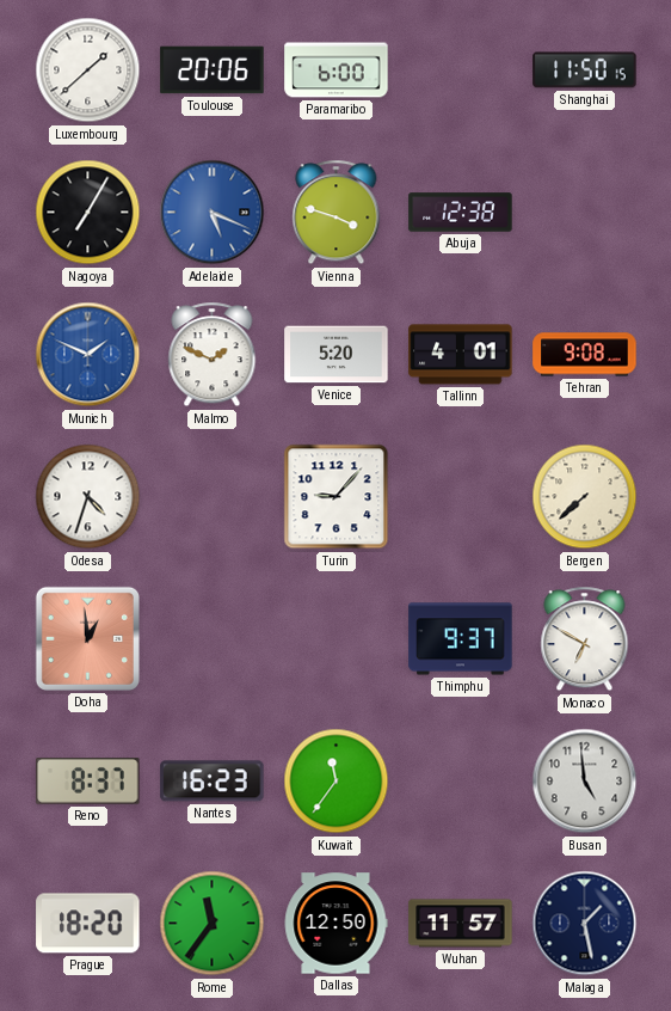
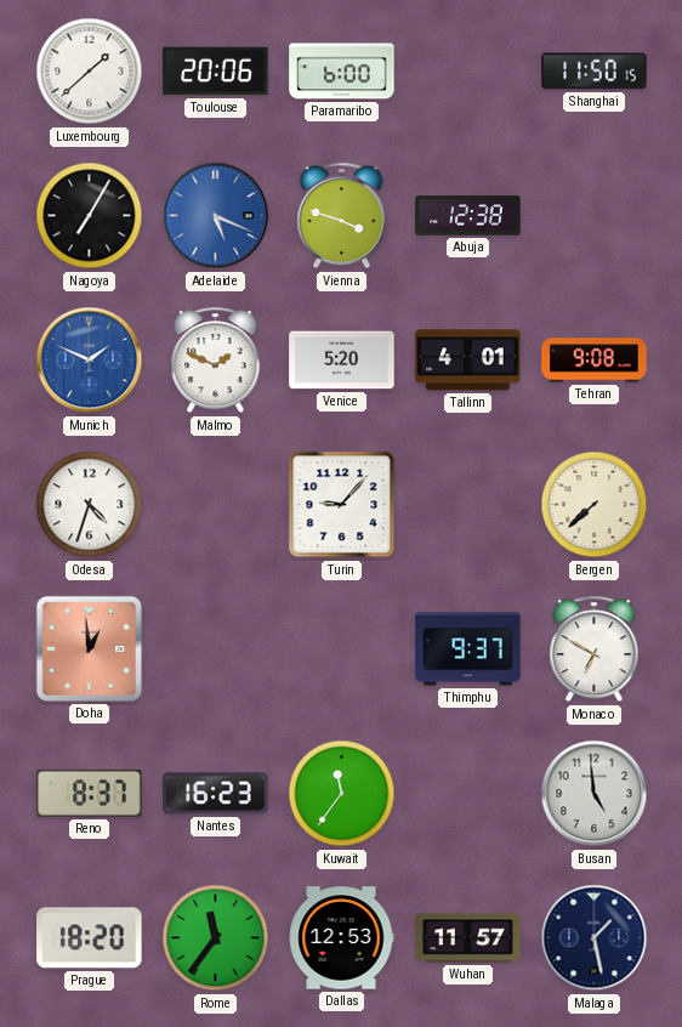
Dallas: 12:50 -> 12:53 (341, 938)
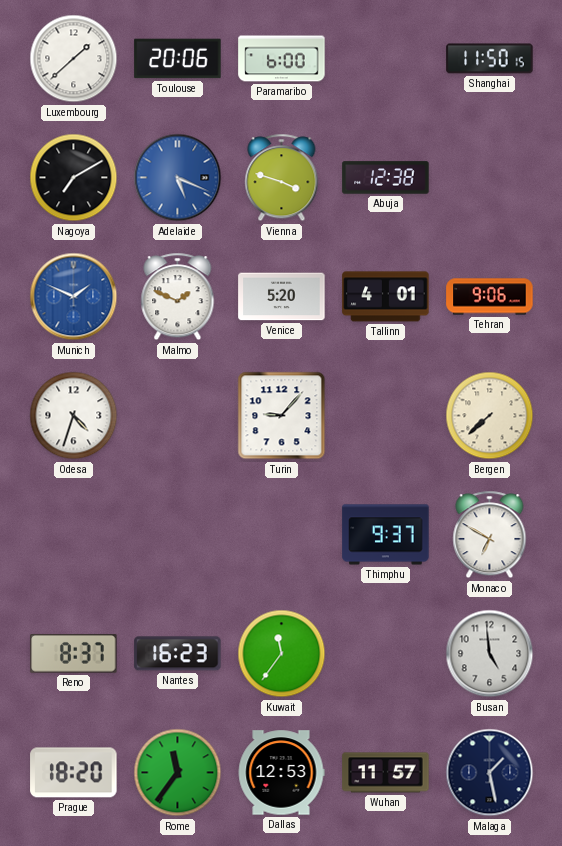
Nagoya: 7:05 -> 7:10 (74, 178)
Tehran: 9:08 -> 9:06 (490, 297)
Doha: 12:59 -> none (89, 648)
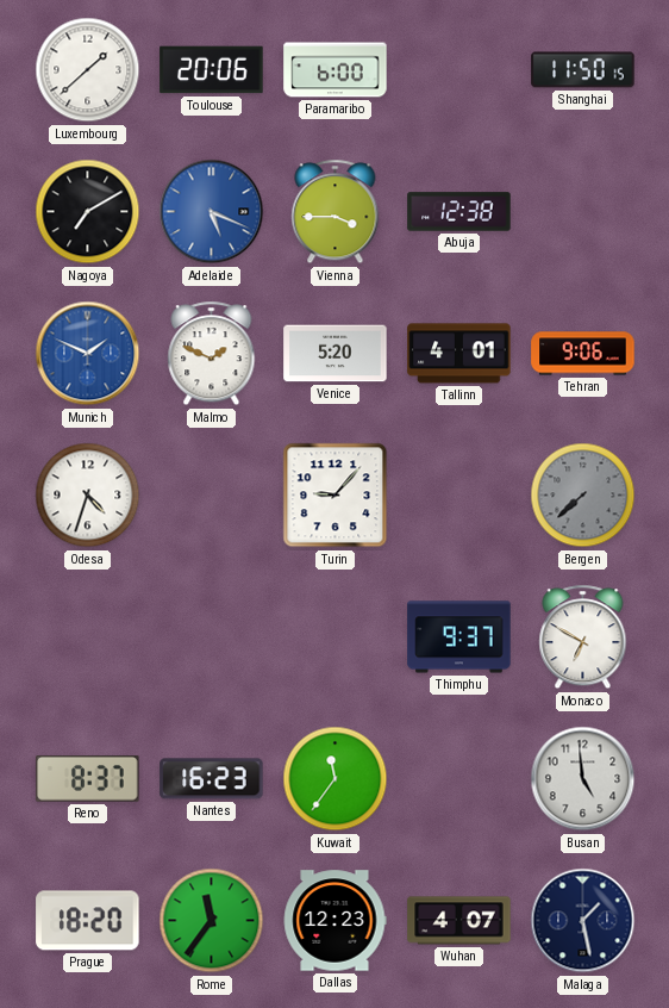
Vienna: 3:48 -> 3:45 (336, 212)
Bergen dial: cream -> grey (583, 496)
Dallas: 12:53 -> 12:23 (334, 921)
Wuhan: 11:57 -> 4:07 (459, 921)
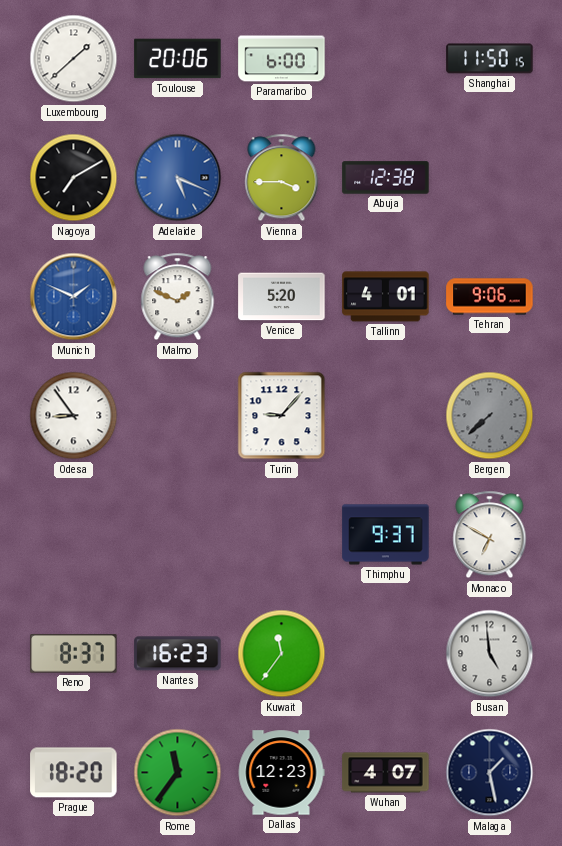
Odesa: 4:33 -> 8:54 (74, 416)
